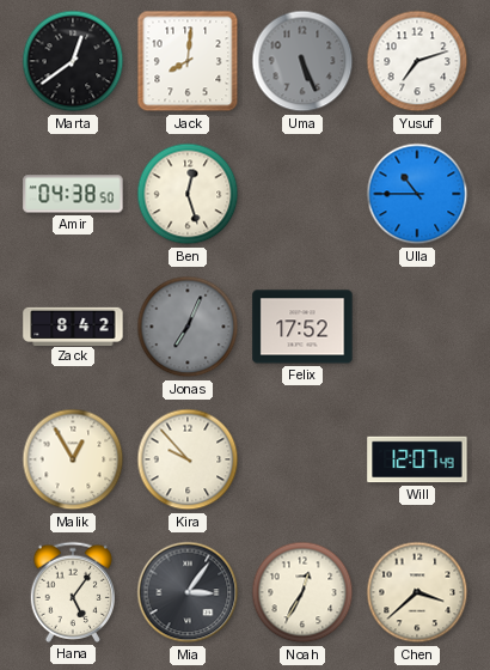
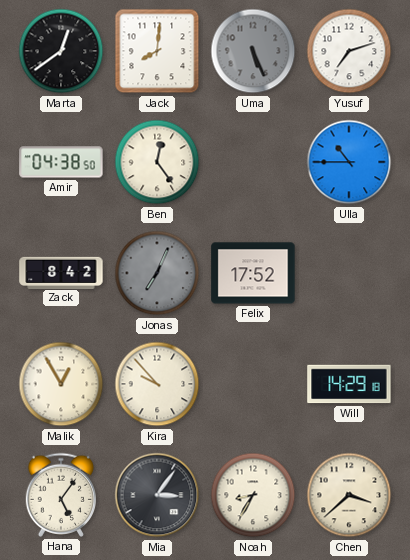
Ben: 12:27 -> 12:24 (157, 162)
Will: 12:07 -> 14:29 (349, 384)
Noah: 12:35 -> 8:35 (253, 495)
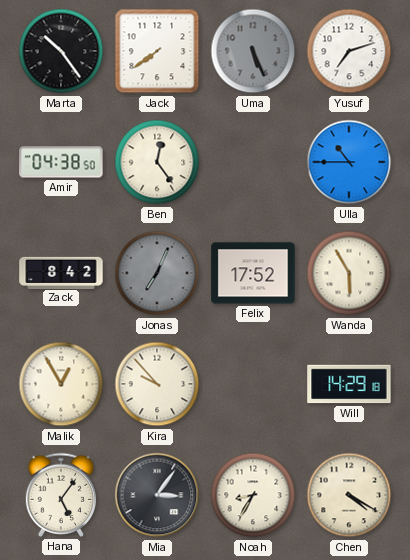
Marta: 12:39 -> 10:24 (61, 51)
Jack: 8:01 -> 7:39 (157, 51)
Wanda: none -> 5:55 (349, 273)
Chen: 3:38 -> 4:20 (349, 495)
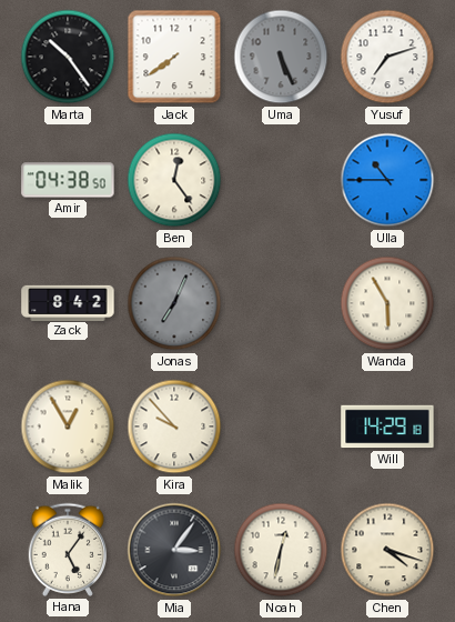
Felix: 17:52 -> none (253, 273)
Noah: 8:35 -> 12:32 (281, 550)
Chen: 4:20 -> 4:18 (387, 550)
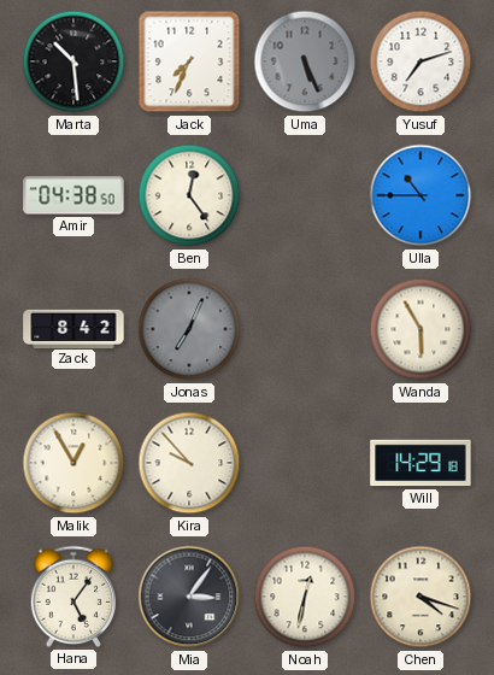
Marta: 10:24 -> 10:29 (73, 61)
Jack: 7:39 -> 7:34 (189, 61)
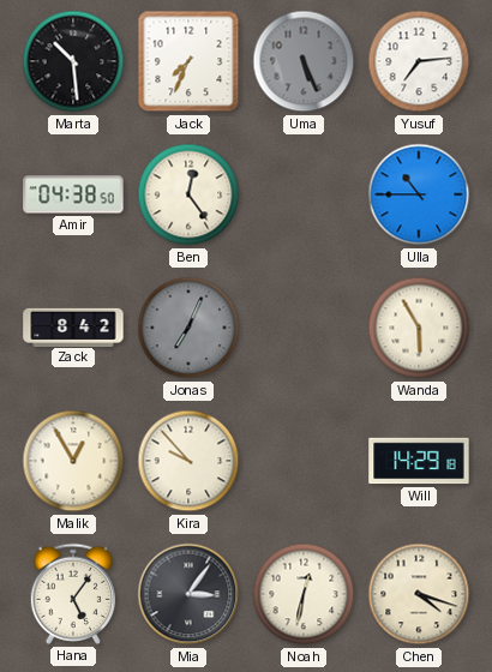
Yusuf: 7:12 -> 7:14 (419, 61)
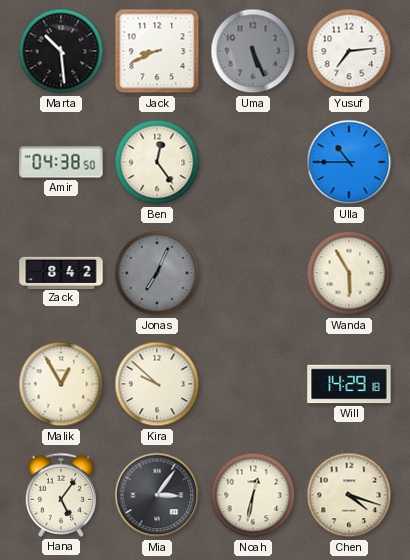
Jack: 7:34 -> 8:41 (157, 51)
Kira: 9:53 -> 9:52 (157, 384)
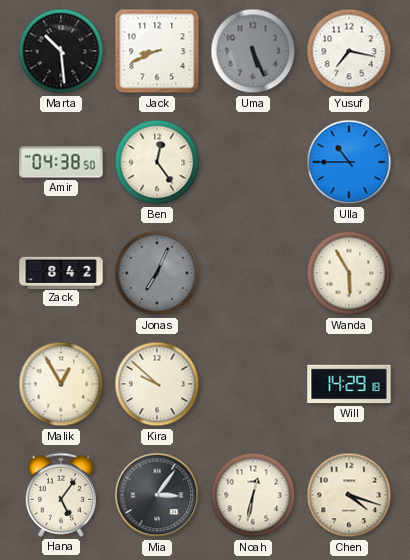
Yusuf: 7:14 -> 7:17 (349, 51)
